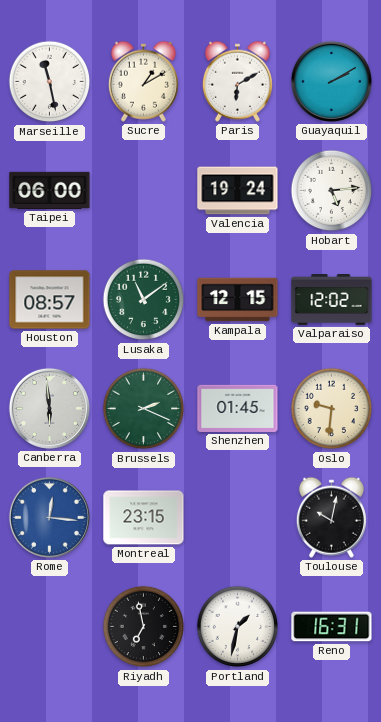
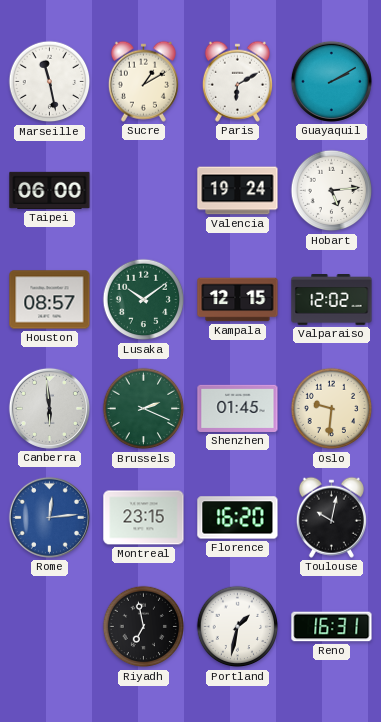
Lusaka: 11:09 -> 10:09 (144, 300)
Rome: 12:16 -> 12:14 (49, 517)
Florence: none -> 16:20 (238, 518)
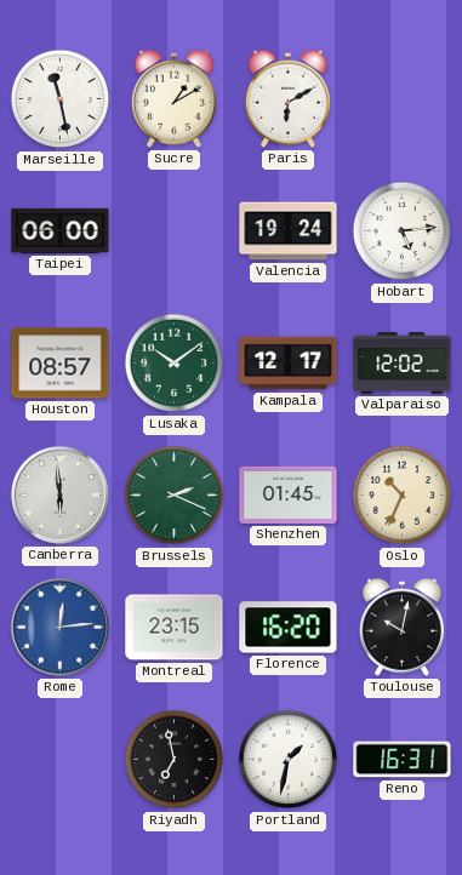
Guayaquil: 2:10 -> none (331, 81)
Kampala: 12:15 -> 12:17 (289, 364)
Oslo: 9:31 -> 10:34 (403, 496)
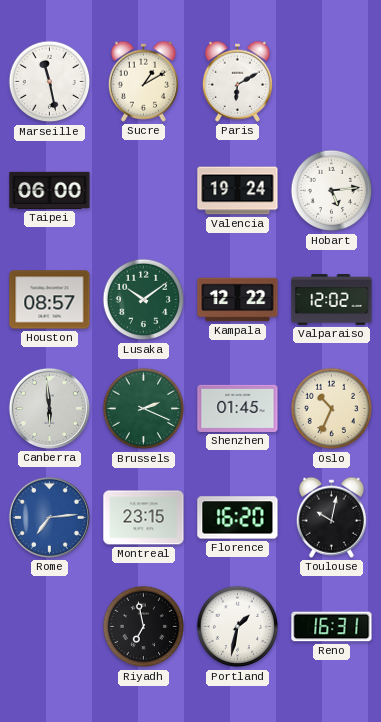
Kampala: 12:17 -> 12:22 (238, 300)
Rome: 12:14 -> 7:14 (49, 517)
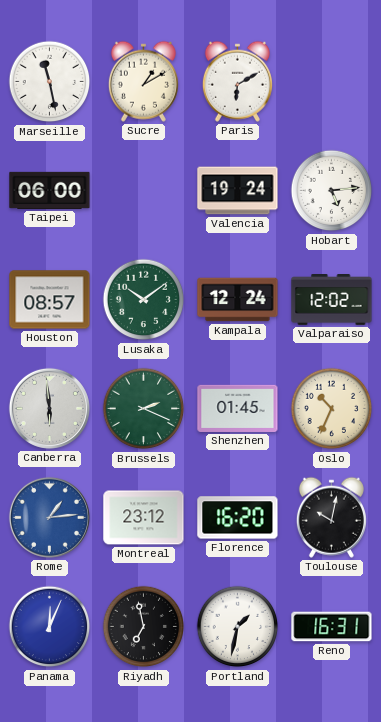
Kampala: 12:22 -> 12:24 (238, 300)
Rome: 7:14 -> 1:14 (49, 517)
Montreal: 23:15 -> 23:12 (144, 518)
Panama: none -> 12:04 (50, 627)
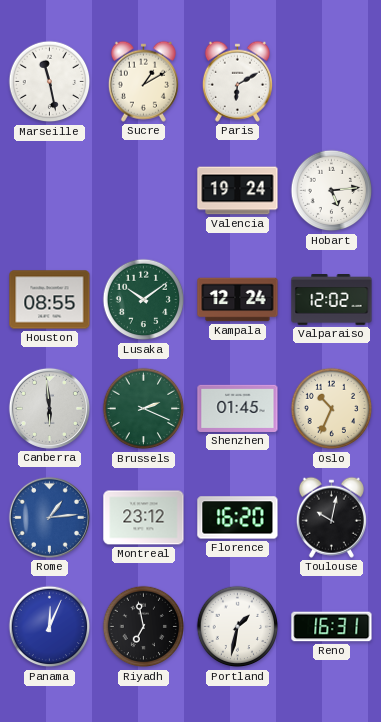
Taipei: 06:00 -> none (50, 190)
Houston: 08:57 -> 08:55 (50, 300)
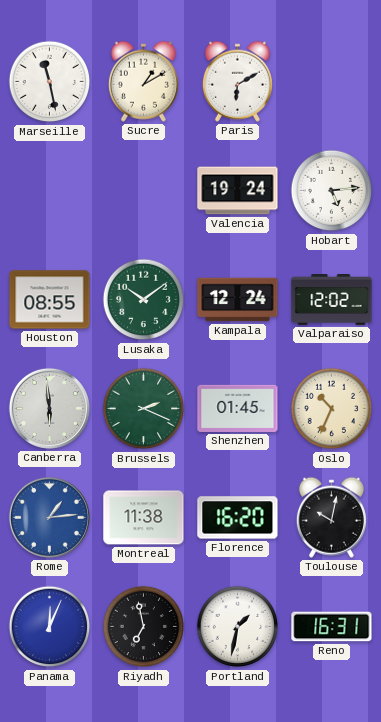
Montreal: 23:12 -> 11:38 (144, 518)
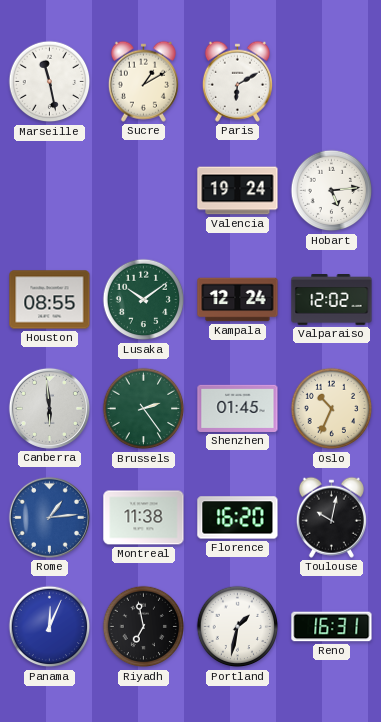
Brussels: 2:19 -> 2:24 (144, 409)
